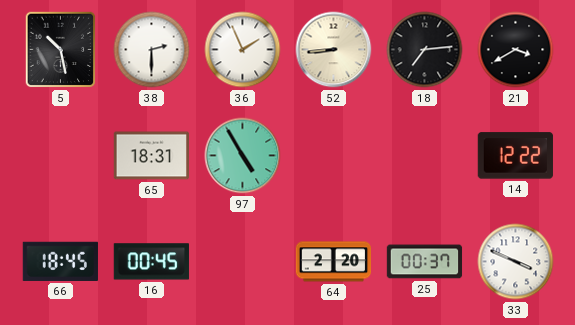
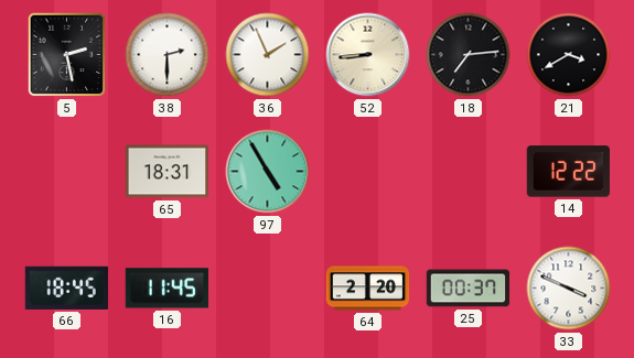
5: 10:28 -> 2:28 (67, 55)
16: 00:45 -> 11:45 (166, 289)
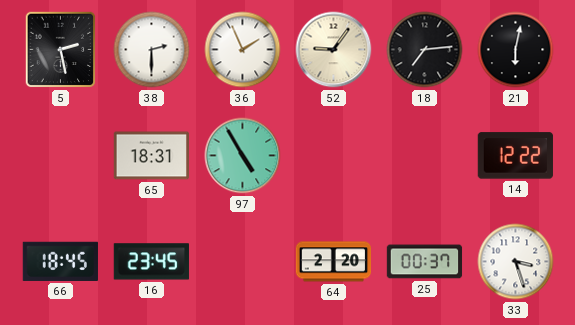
52: 8:44 -> 9:06 (334, 50)
21: 3:40 -> 6:02 (516, 50)
16: 11:45 -> 23:45 (151, 262)
33: 3:49 -> 3:27 (516, 262)
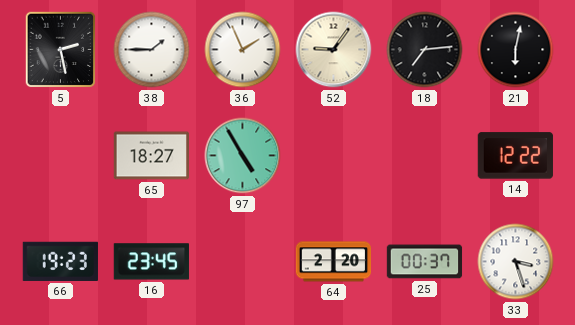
38: 2:30 -> 1:45 (152, 50)
65: 18:31 -> 18:27 (152, 156)
66: 18:45 -> 19:23 (60, 261)
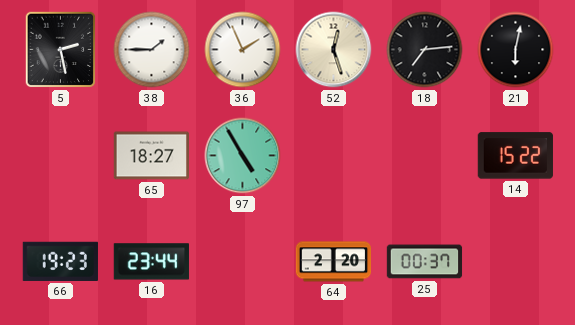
52: 9:06 -> 12:27 (334, 50)
14: 12:22 -> 15:22 (515, 156)
16: 23:45 -> 23:44 (151, 262)
33: 3:27 -> none (516, 262)
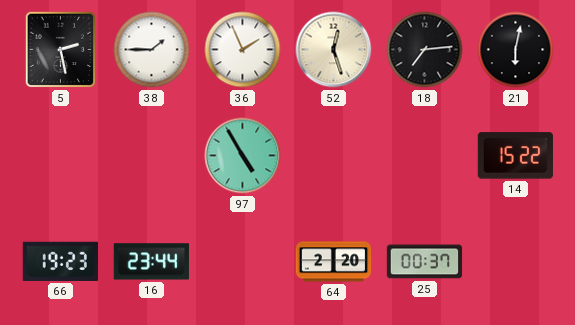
65: 18:27 -> none (152, 156)
